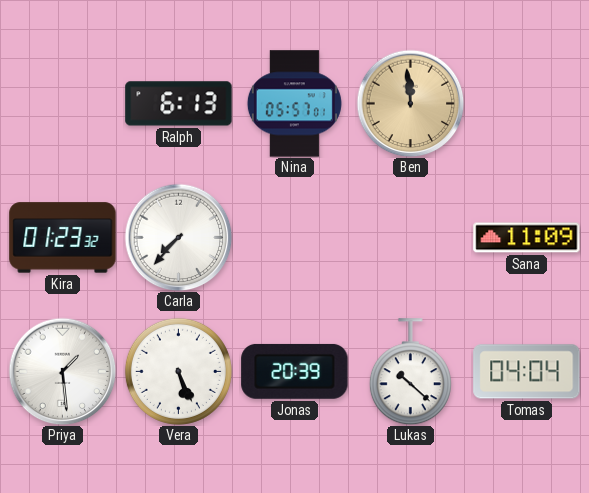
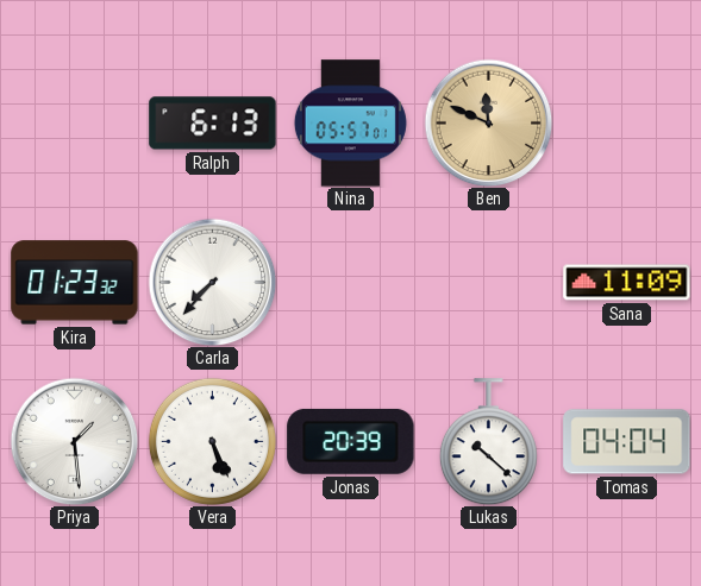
Ben: 11:59 -> 11:49 (488, 122)
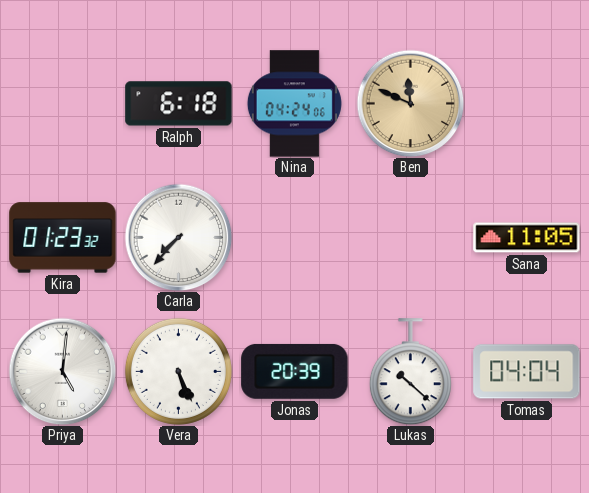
Ralph: 6:13 -> 6:18 (179, 104)
Nina: 05:57 -> 04:24 (294, 104)
Sana: 11:09 -> 11:05 (527, 238)
Priya: 1:29 -> 5:01 (62, 371)
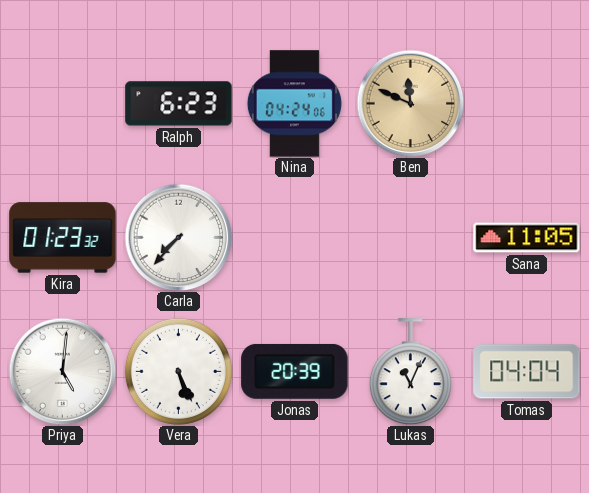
Ralph: 6:18 -> 6:23 (179, 104)
Lukas: 10:22 -> 11:04 (410, 372)
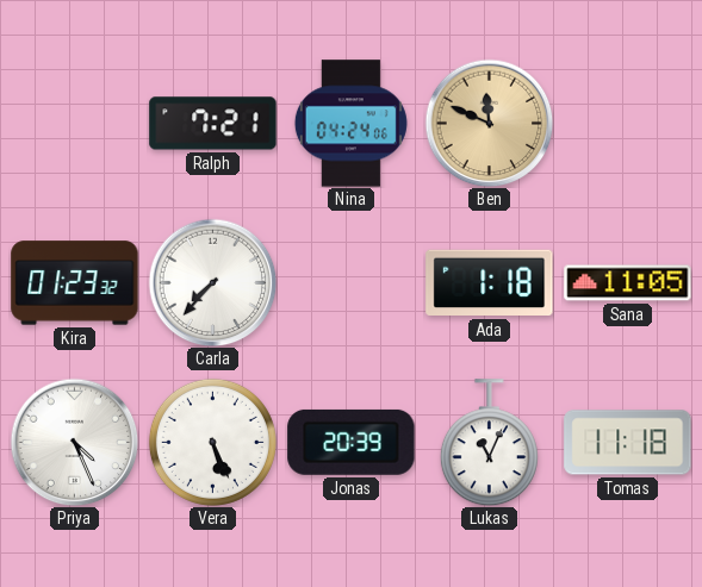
Ralph: 6:23 -> 7:21 (213, 124)
Ada: none -> 1:18 (490, 283)
Priya: 5:01 -> 4:26 (74, 442)
Tomas: 04:04 -> 11:18 (628, 443)
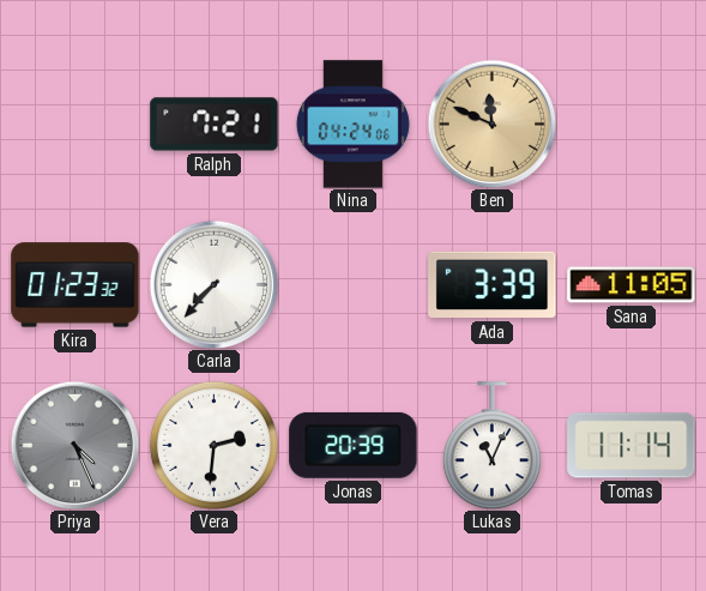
Ada: 1:18 -> 3:39 (493, 285)
Priya dial: white -> grey (74, 445)
Vera: 5:26 -> 2:31 (213, 445)
Tomas: 11:18 -> 11:14 (632, 446)
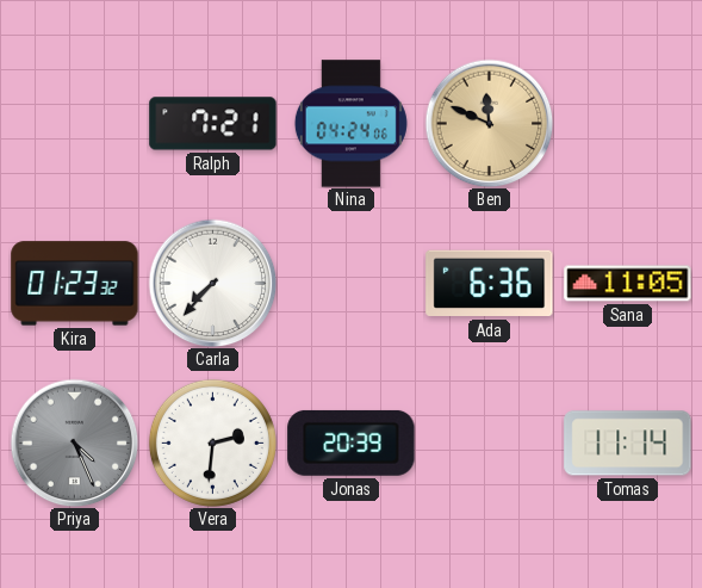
Ada: 3:39 -> 6:36 (490, 284)
Lukas: 11:04 -> none (491, 446)
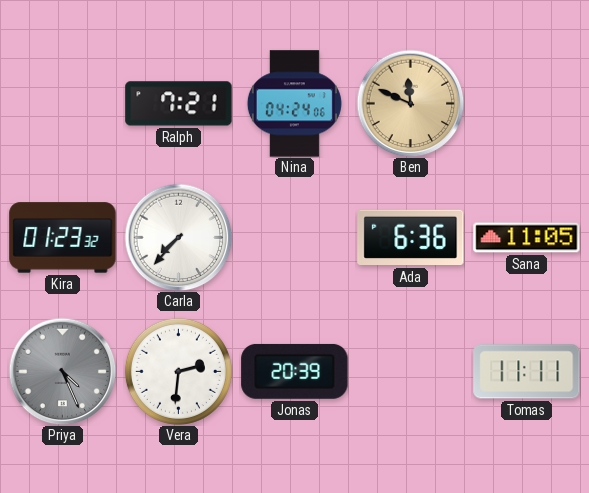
Tomas: 11:14 -> 11:11 (527, 372)
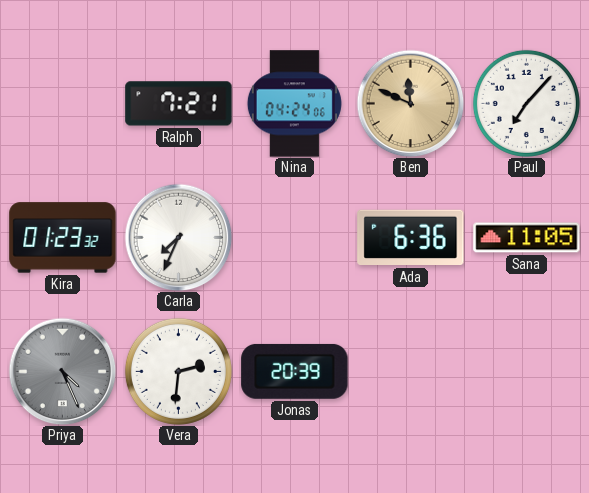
Paul: none -> 7:07 (526, 103)
Carla: 7:37 -> 7:34 (178, 237)
Tomas: 11:11 -> none (527, 372)
